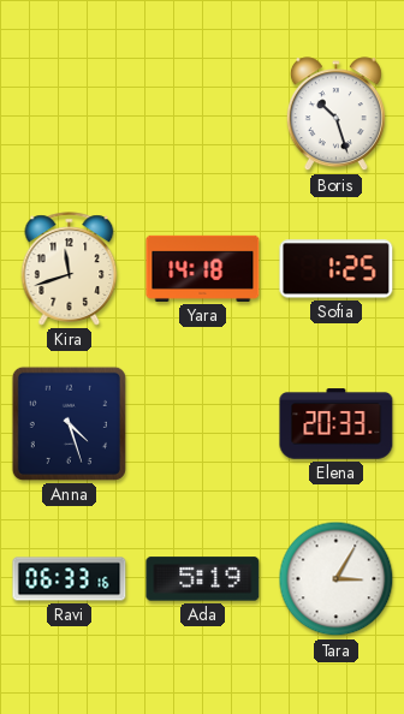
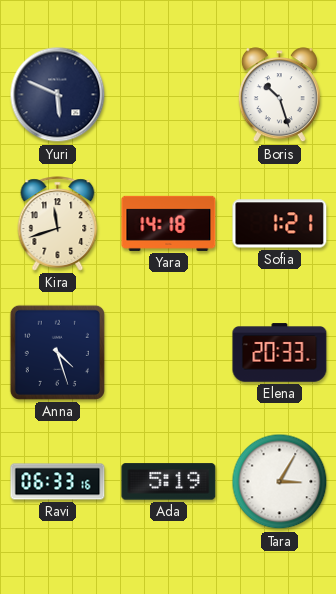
Yuri: none -> 5:49 (58, 95)
Sofia: 1:25 -> 1:21 (280, 224)
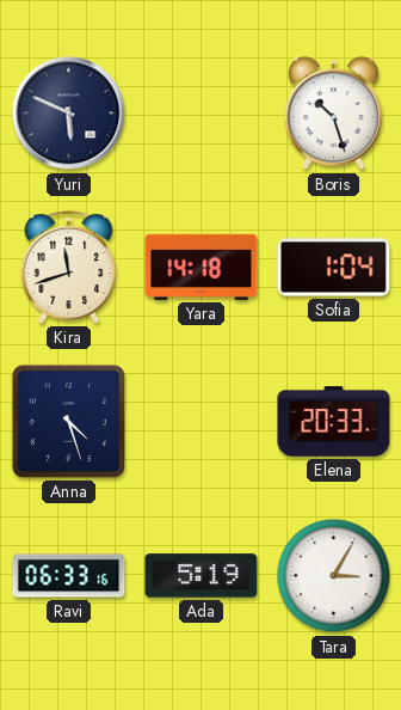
Sofia: 1:21 -> 1:04 (334, 268)
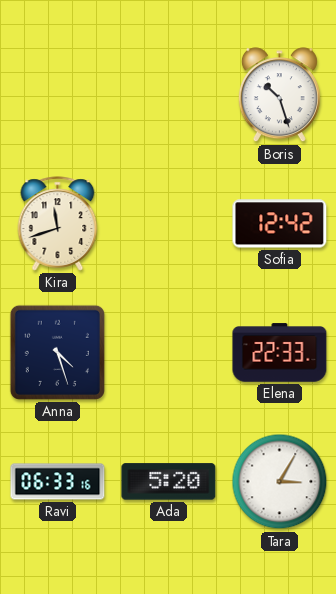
Yuri: 5:49 -> none (69, 114)
Yara: 14:18 -> none (202, 267)
Sofia: 1:04 -> 12:42 (280, 224)
Elena: 20:33 -> 22:33 (280, 353)
Ada: 5:19 -> 5:20 (169, 482)
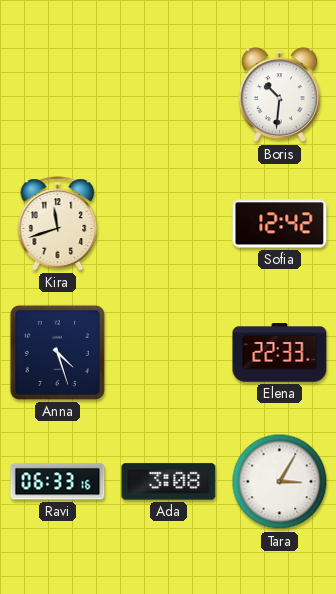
Boris: 10:27 -> 10:31 (279, 95)
Ada: 5:20 -> 3:08 (169, 482)
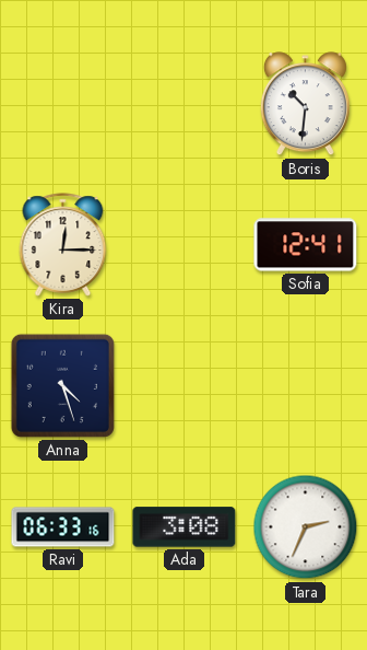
Kira: 11:42 -> 12:15 (63, 245)
Sofia: 12:42 -> 12:41 (306, 245)
Elena: 22:33 -> none (280, 353)
Tara: 3:05 -> 2:34 (306, 527)
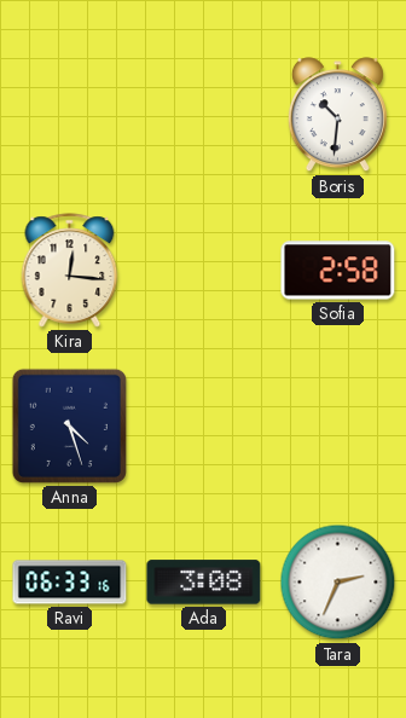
Kira: 12:15 -> 12:16 (70, 271)
Sofia: 12:41 -> 2:58 (338, 271)
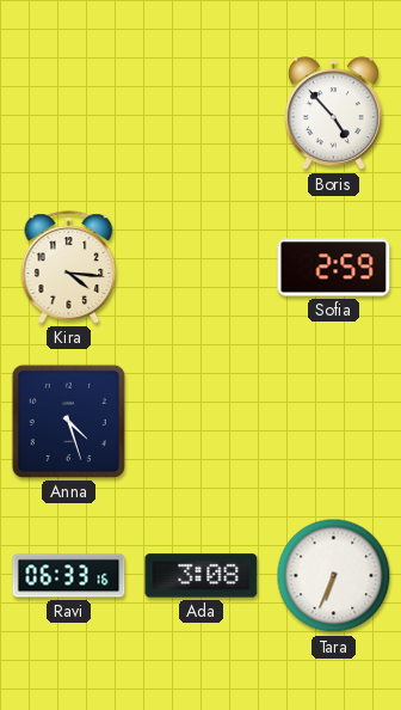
Boris: 10:31 -> 4:53 (333, 114)
Kira: 12:16 -> 4:16 (69, 268)
Sofia: 2:58 -> 2:59 (334, 268)
Tara: 2:34 -> 6:34 (334, 576)
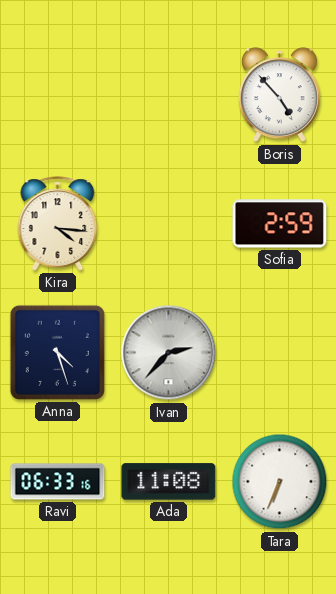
Ivan: none -> 2:37 (169, 353)
Ada: 3:08 -> 11:08 (169, 482)
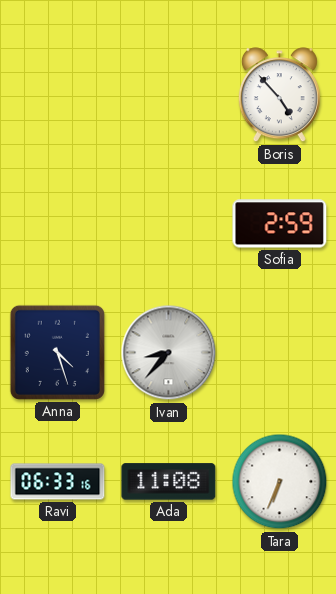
Kira: 4:16 -> none (58, 224)
Ivan: 2:37 -> 8:37 (169, 353)
